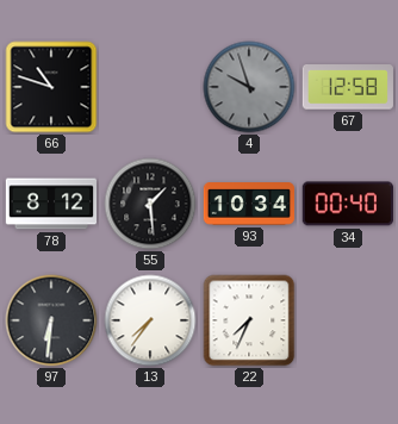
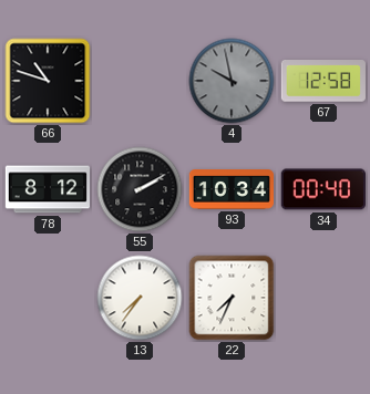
4: 9:57 -> 9:58 (232, 81)
55: 1:29 -> 2:10 (140, 189)
97: 6:31 -> none (51, 320)
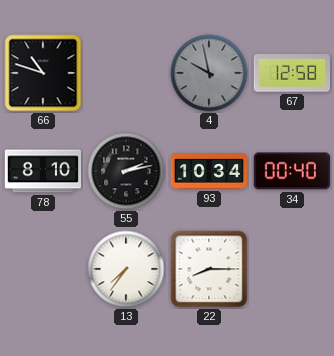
78: 8:12 -> 8:10 (42, 171)
55: 2:10 -> 2:13 (126, 171)
22: 7:34 -> 8:15 (209, 269)
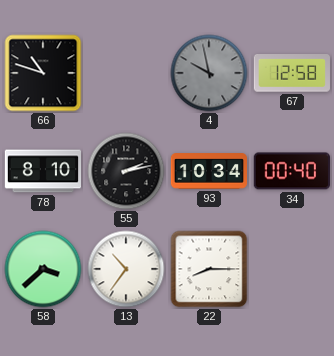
58: none -> 3:38 (43, 269)
13: 7:36 -> 10:36 (126, 269)
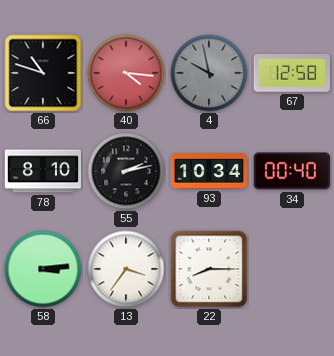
40: none -> 4:16 (126, 73)
58: 3:38 -> 3:14 (43, 269)
13: 10:36 -> 3:36 (126, 269)
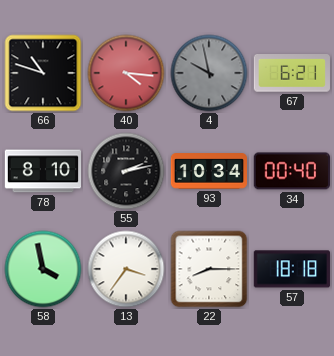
67: 12:58 -> 6:21 (292, 73)
58: 3:14 -> 3:58 (43, 269)
57: none -> 18:18 (292, 269)
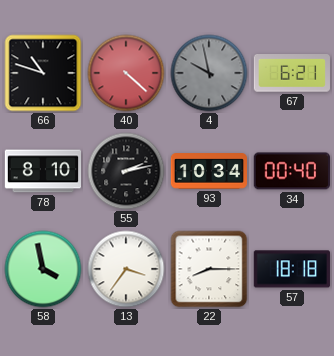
40: 4:16 -> 4:22 (126, 73)
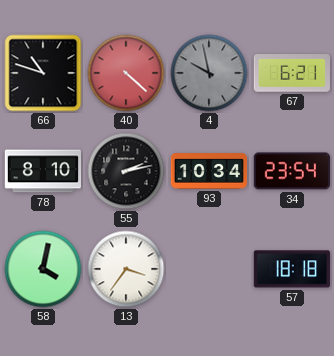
34: 00:40 -> 23:54 (292, 171)
58: 3:58 -> 4:02 (43, 269)
22: 8:15 -> none (209, 269)
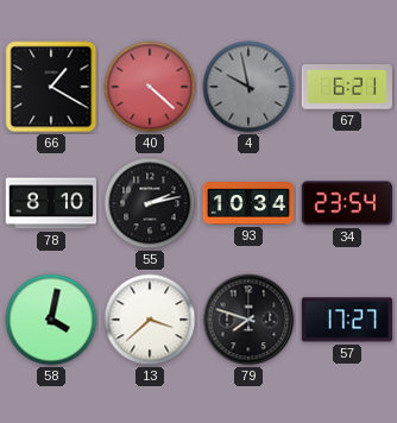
66: 10:48 -> 1:20 (51, 87)
13: 3:36 -> 3:38 (150, 320)
79: none -> 7:48 (248, 320)
57: 18:18 -> 17:27 (347, 320)
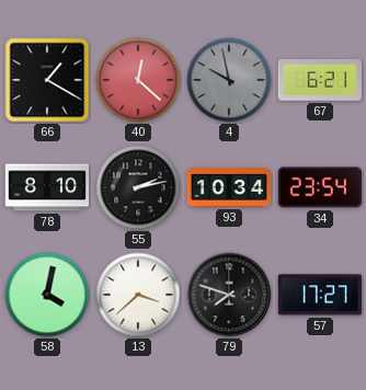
40: 4:22 -> 12:22 (138, 80)
